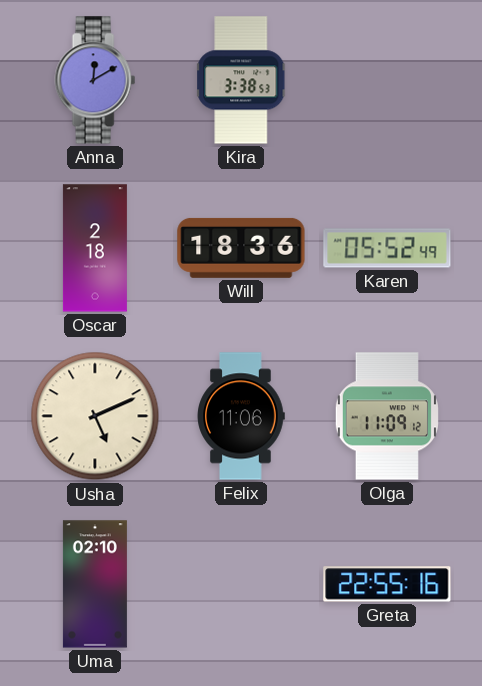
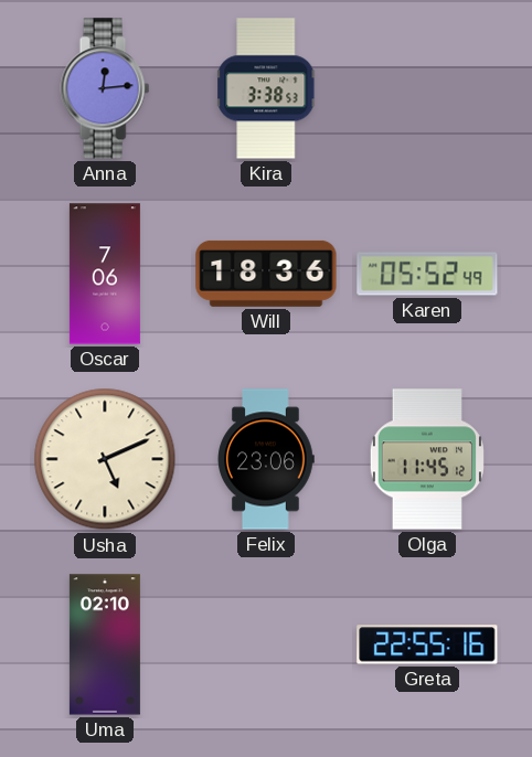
Anna: 12:10 -> 12:14 (105, 88)
Oscar: 2:18 -> 7:06 (105, 274)
Felix: 11:06 -> 23:06 (266, 459)
Olga: 11:09 -> 11:45 (427, 459)
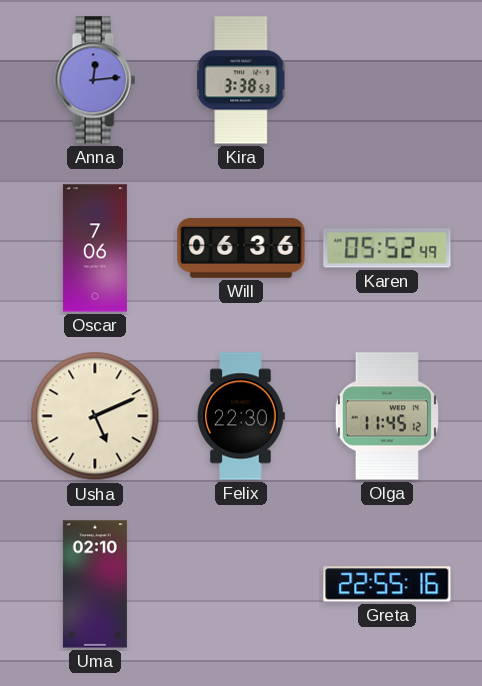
Will: 18:36 -> 06:36 (241, 248)
Felix: 23:06 -> 22:30 (241, 416)
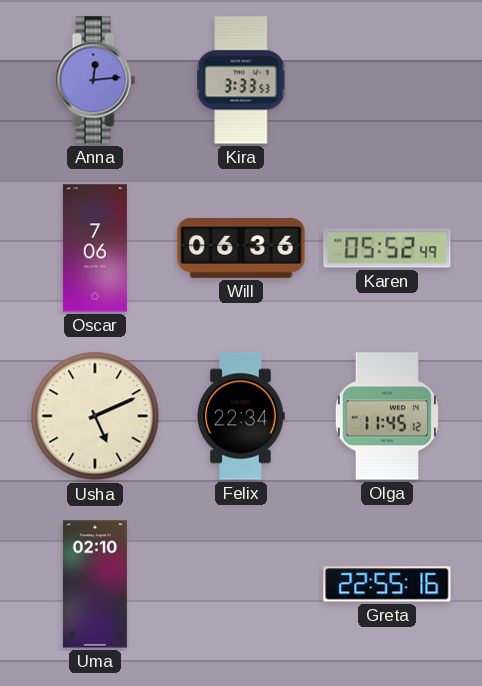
Kira: 3:38 -> 3:33 (242, 80)
Felix: 22:30 -> 22:34 (241, 416)
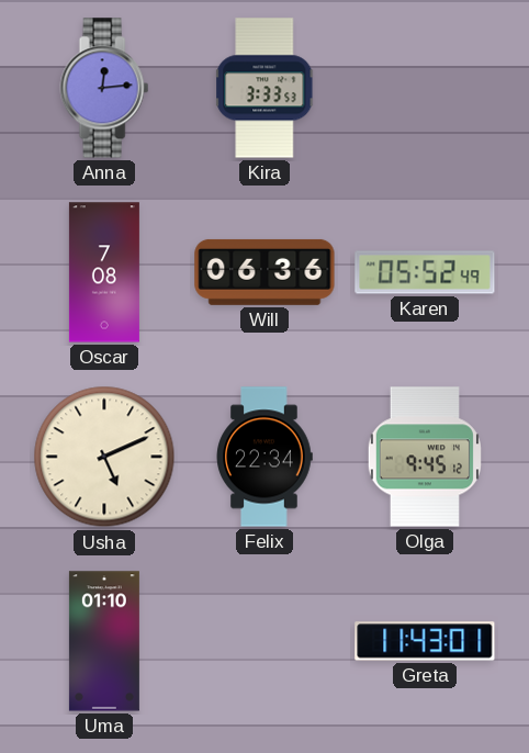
Oscar: 7:06 -> 7:08 (104, 272)
Olga: 11:45 -> 9:45 (425, 457)
Uma: 02:10 -> 01:10 (104, 641)
Greta: 22:55 -> 11:43 (425, 641)
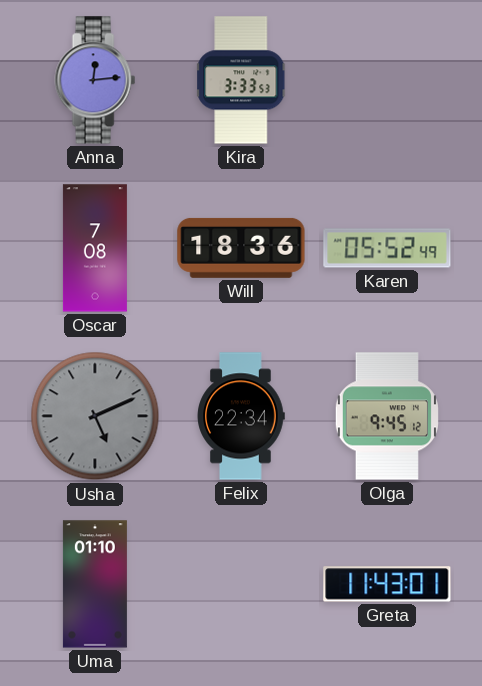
Will: 06:36 -> 18:36 (241, 248)
Usha dial: cream -> grey (95, 416)
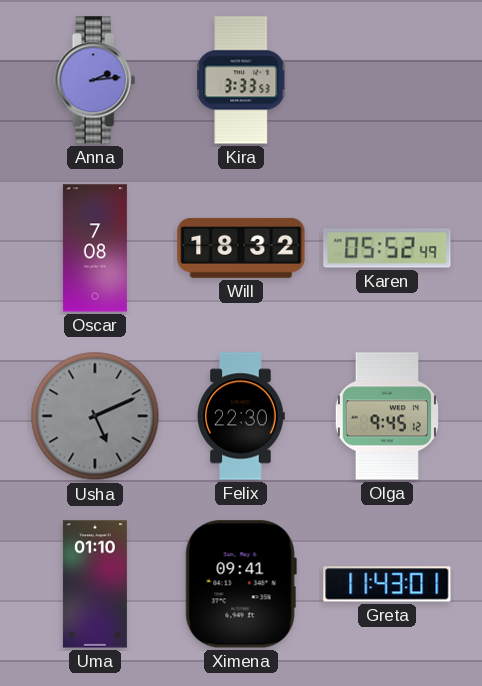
Anna: 12:14 -> 2:14 (95, 80)
Will: 18:36 -> 18:32 (241, 248)
Felix: 22:34 -> 22:30 (241, 416)
Ximena: none -> 09:41 (241, 584)
